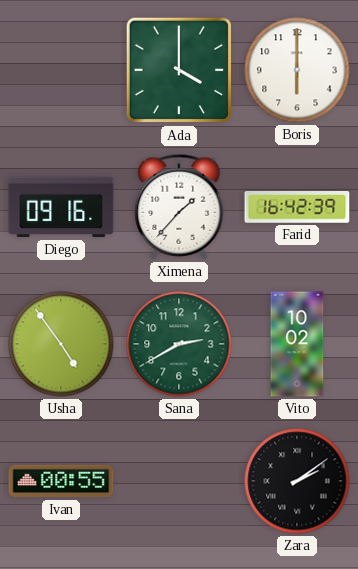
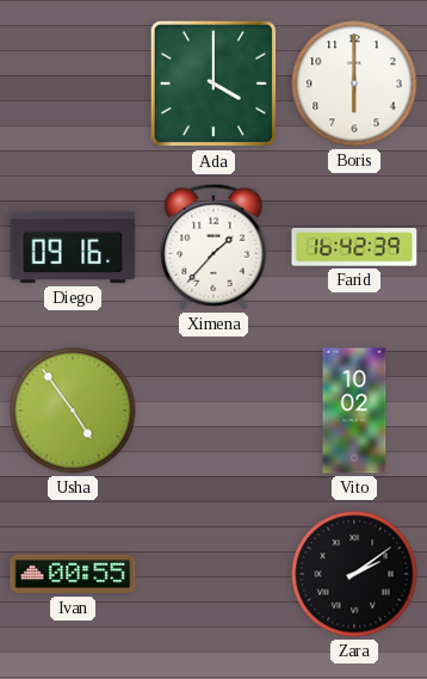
Sana: 2:40 -> none (179, 344)
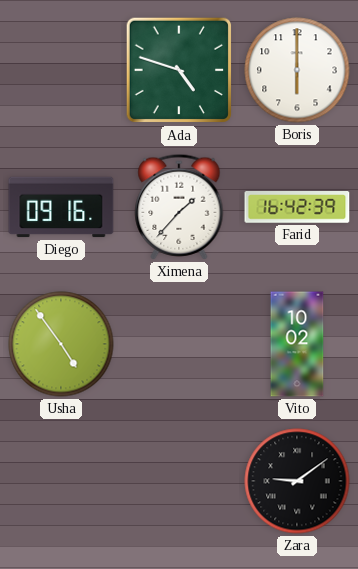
Ada: 4:00 -> 4:48 (179, 70)
Ivan: 00:55 -> none (73, 574)
Zara: 2:09 -> 9:09 (297, 481)
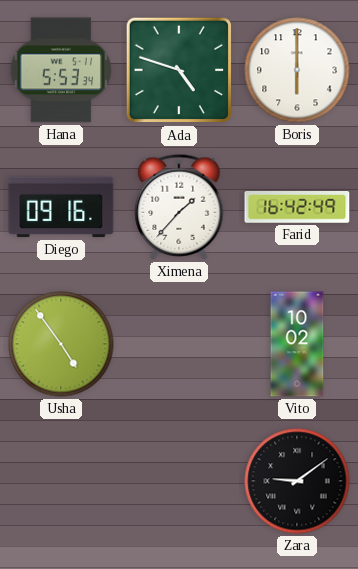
Hana: none -> 5:53 (61, 70)
Farid: 16:42:39 -> 16:42:49 (297, 208)
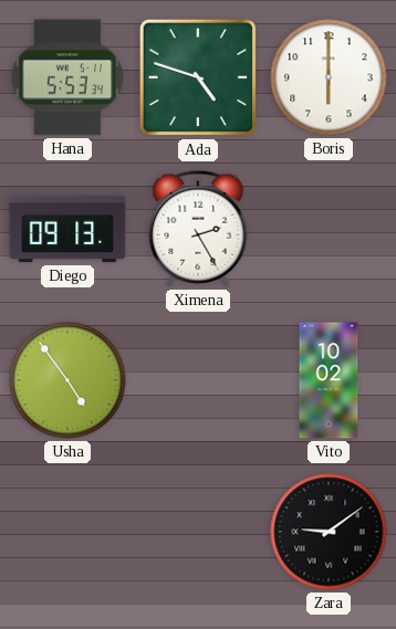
Diego: 09:16 -> 09:13 (67, 229)
Ximena: 1:37 -> 2:25 (198, 229)
Farid: 16:42 -> none (297, 208)
